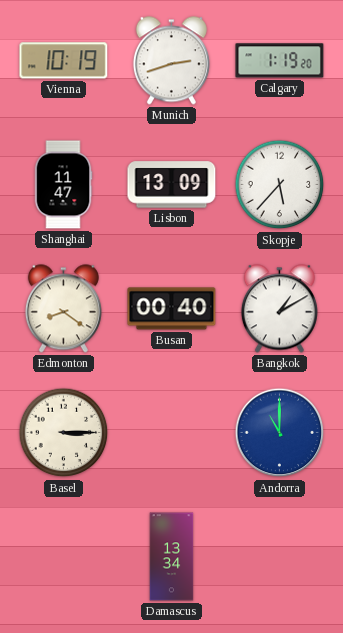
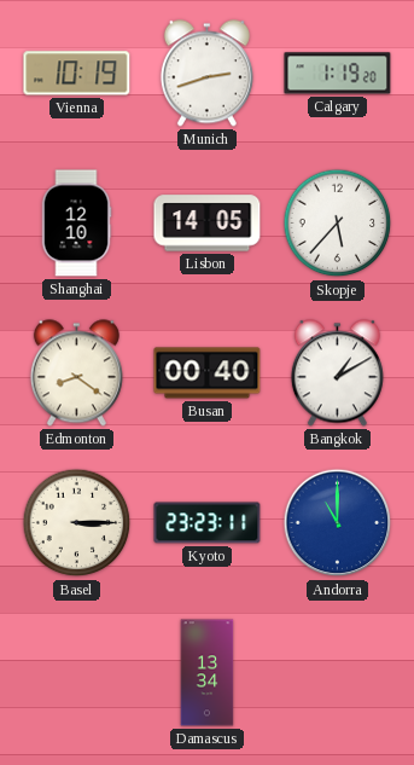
Shanghai: 11:47 -> 12:10 (76, 224)
Lisbon: 13:09 -> 14:05 (208, 224)
Kyoto: none -> 23:23 (208, 523)
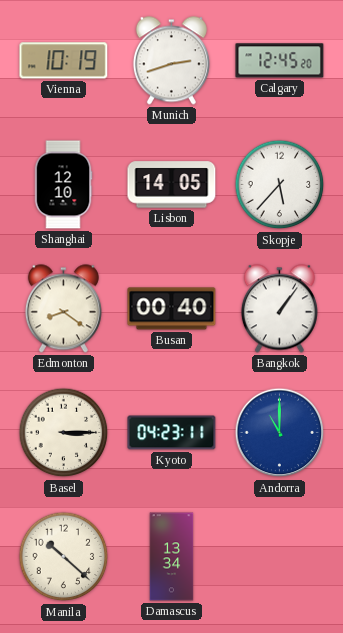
Calgary: 1:19 -> 12:45 (280, 61)
Bangkok: 1:10 -> 1:06 (279, 309)
Kyoto: 23:23 -> 04:23 (172, 433)
Manila: none -> 10:22 (64, 557)
